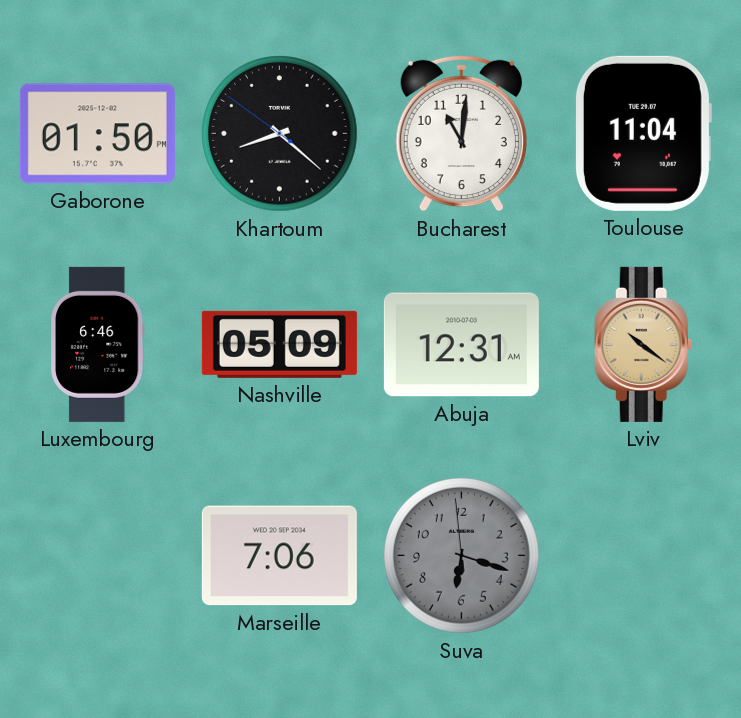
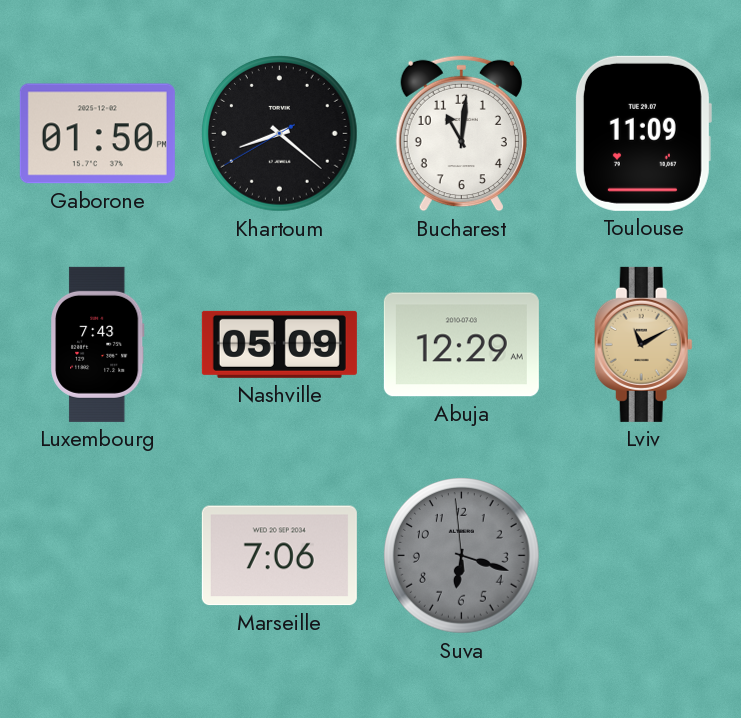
Khartoum: 8:21:51 -> 8:21:40 (280, 134)
Toulouse: 11:04 -> 11:09 (643, 133)
Luxembourg: 6:46 -> 7:43 (98, 344)
Abuja: 12:31 -> 12:29 (461, 345)
Lviv: 10:21 -> 11:10 (643, 344)
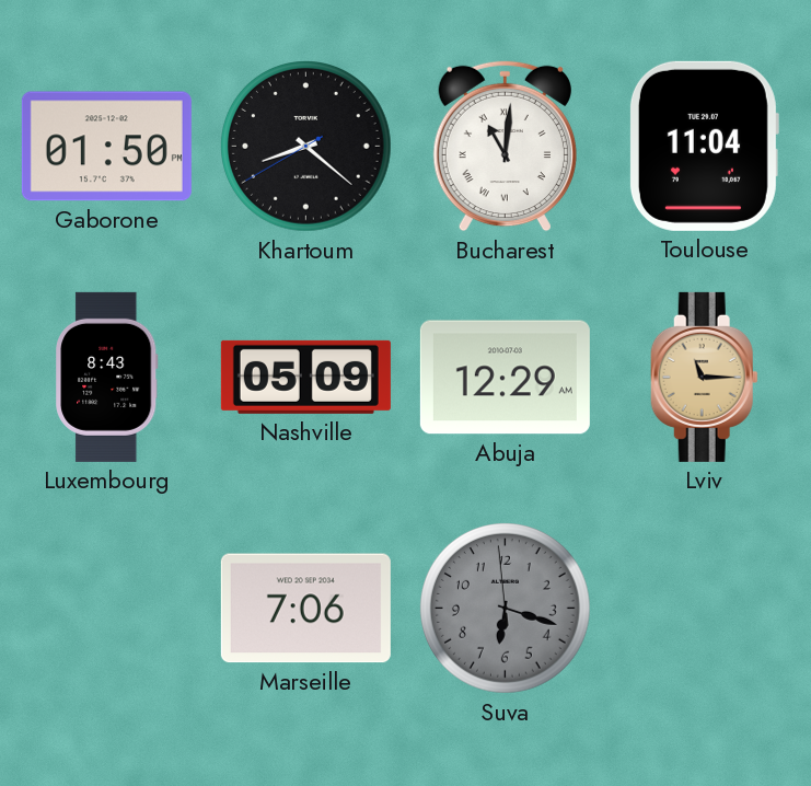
Bucharest numerals: Arabic -> Roman (505, 147)
Toulouse: 11:09 -> 11:04 (704, 146)
Luxembourg: 7:43 -> 8:43 (107, 377)
Lviv: 11:10 -> 11:15 (704, 377)
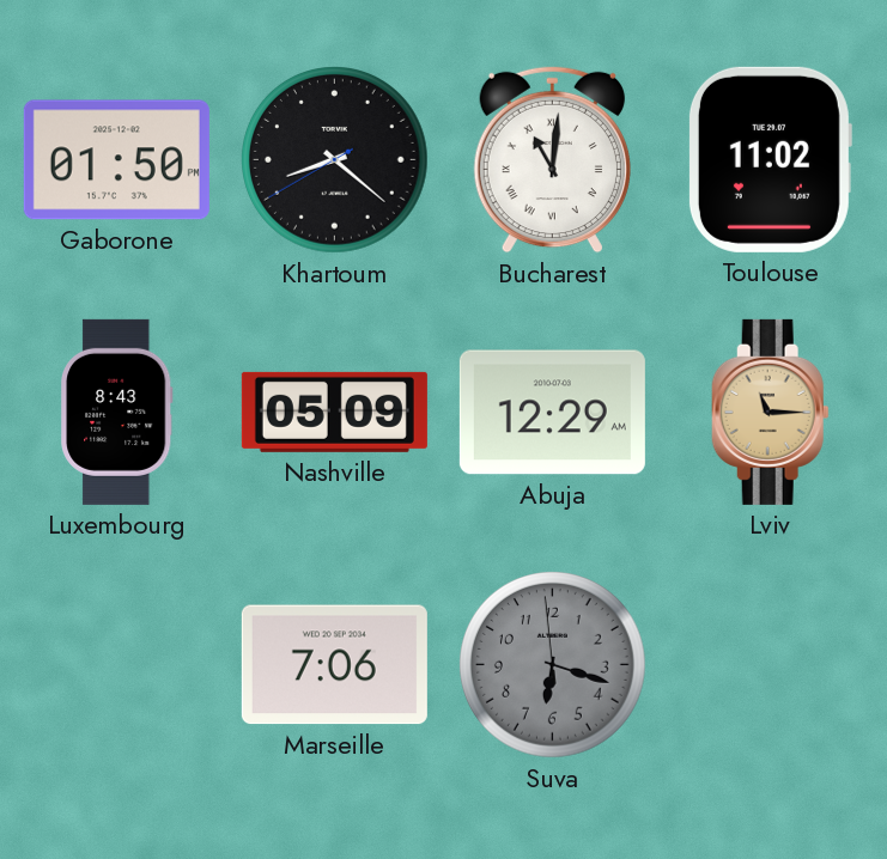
Toulouse: 11:04 -> 11:02 (770, 159)
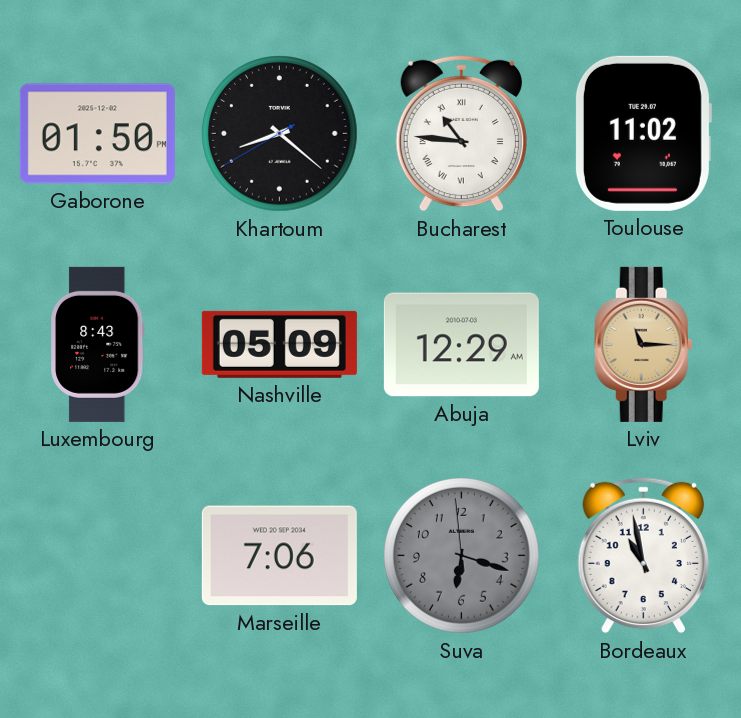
Bucharest: 11:01 -> 10:46 (461, 134)
Bordeaux: none -> 10:58 (643, 556)
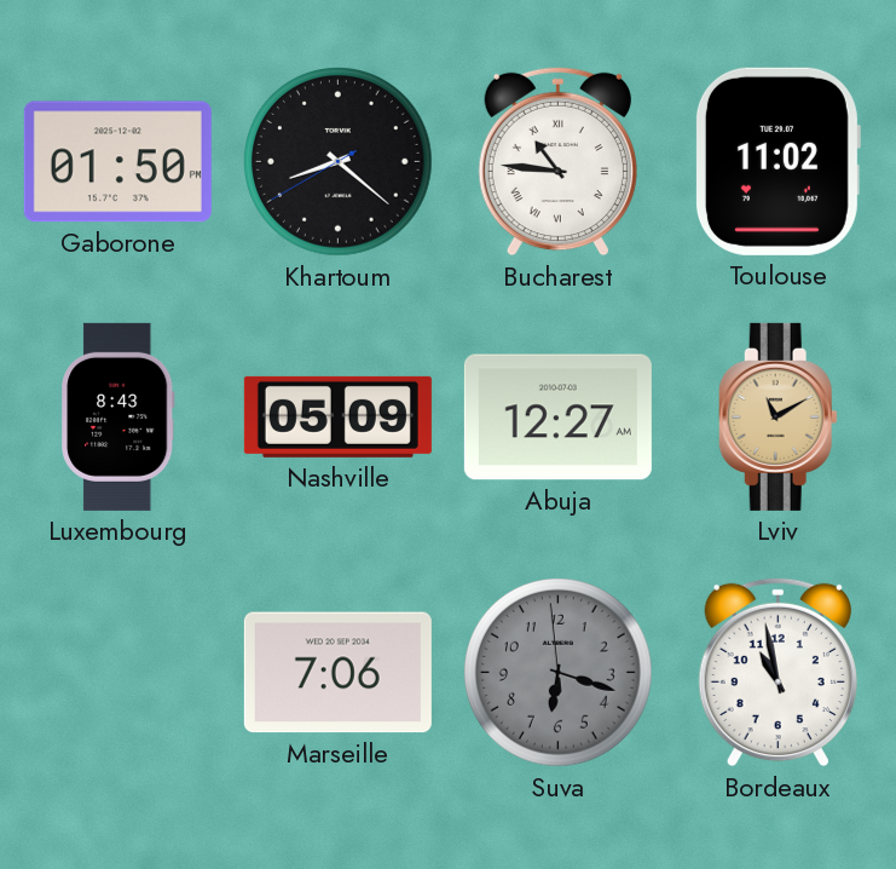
Abuja: 12:29 -> 12:27 (557, 418)
Lviv: 11:15 -> 11:10 (778, 416)
